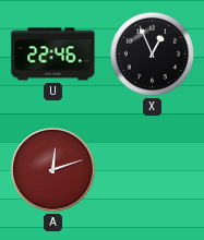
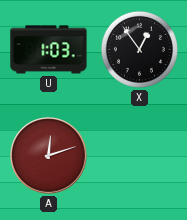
U: 22:46 -> 1:03 (49, 50)
X: 12:56 -> 12:54 (139, 49)
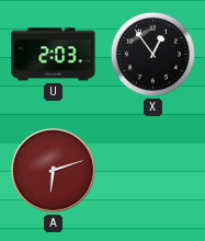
U: 1:03 -> 2:03 (54, 55)
A: 12:12 -> 6:12 (54, 171)
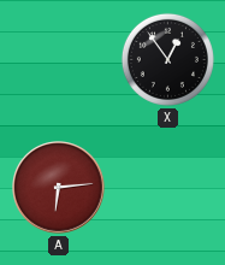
U: 2:03 -> none (54, 55)
A: 6:12 -> 6:14 (59, 188)
